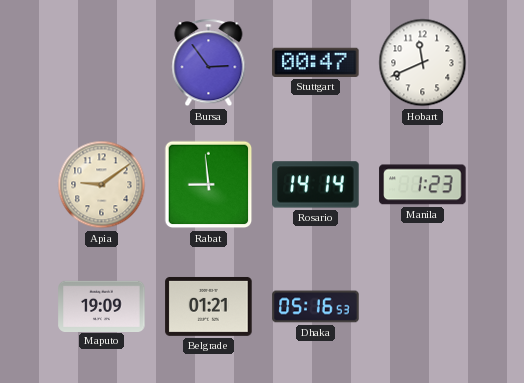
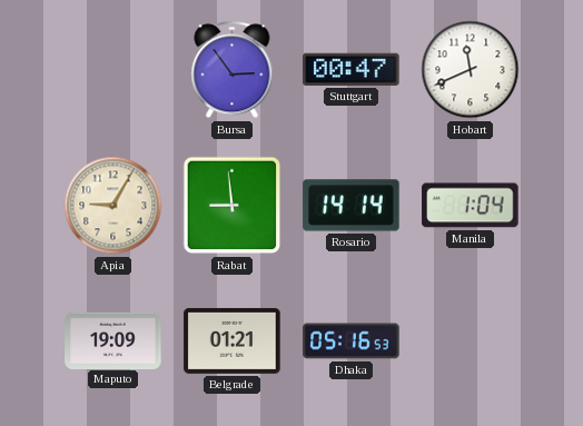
Apia: 9:09 -> 9:05 (113, 206)
Manila: 1:23 -> 1:04 (471, 206)
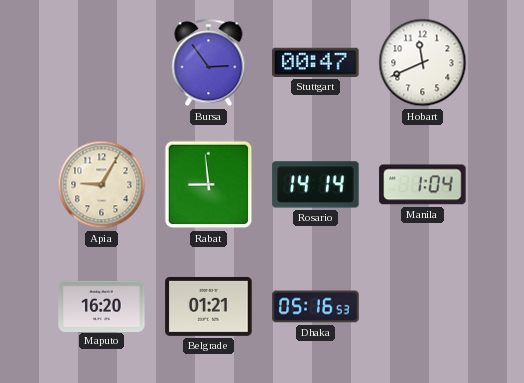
Maputo: 19:09 -> 16:20 (102, 306)
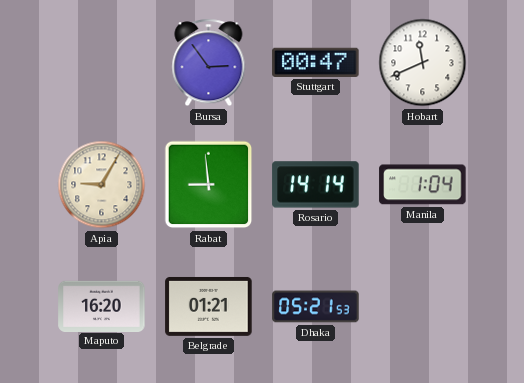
Dhaka: 05:16 -> 05:21 (316, 307)
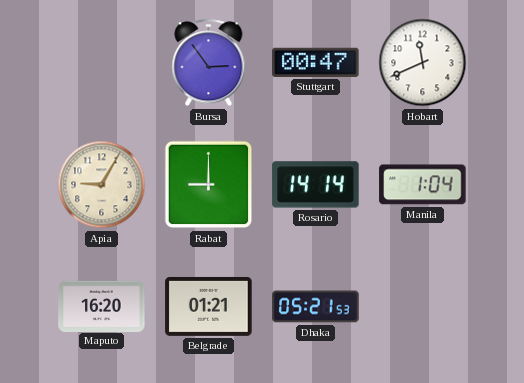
Rabat: 8:59 -> 9:00 (209, 185)
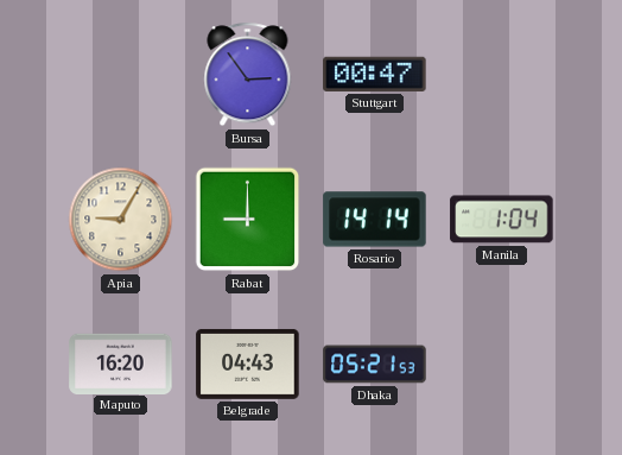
Hobart: 11:41 -> none (423, 63)
Belgrade: 01:21 -> 04:43 (248, 364)
